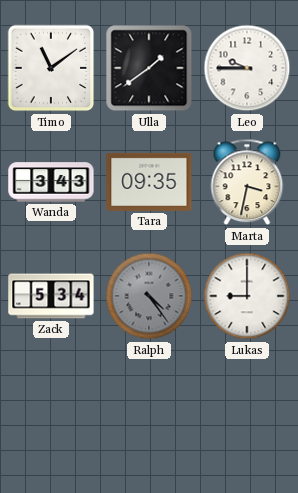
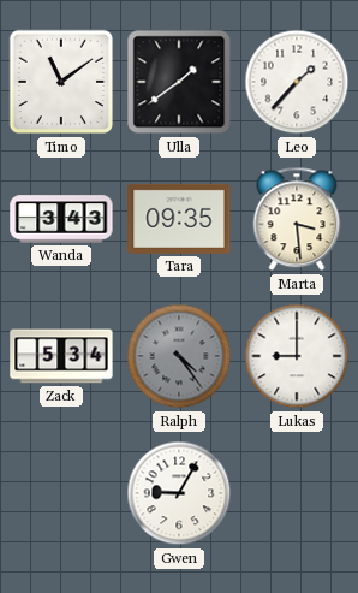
Leo: 9:45 -> 1:37 (297, 82)
Marta: 3:32 -> 3:29 (297, 219)
Gwen: none -> 9:05 (179, 493)
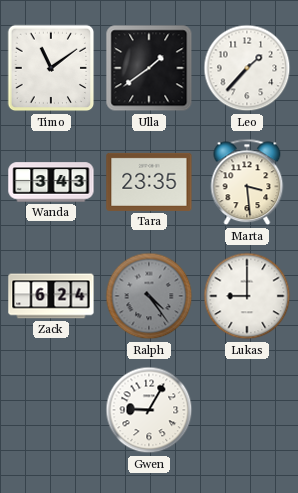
Tara: 09:35 -> 23:35 (149, 182)
Zack: 5:34 -> 6:24 (51, 296)
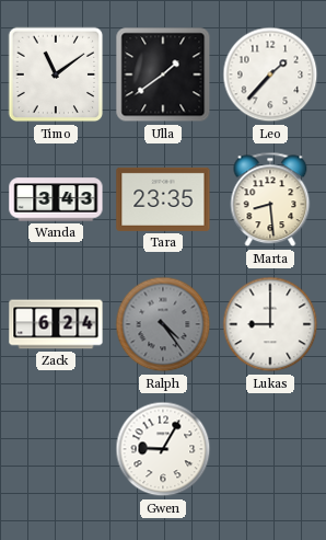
Marta: 3:29 -> 8:29 (270, 199)
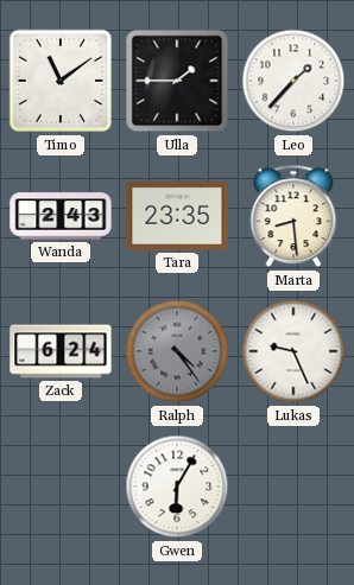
Ulla: 1:39 -> 1:45 (177, 81)
Wanda: 3:43 -> 2:43 (61, 216)
Lukas: 9:00 -> 9:26 (293, 351)
Gwen: 9:05 -> 6:05 (177, 487)
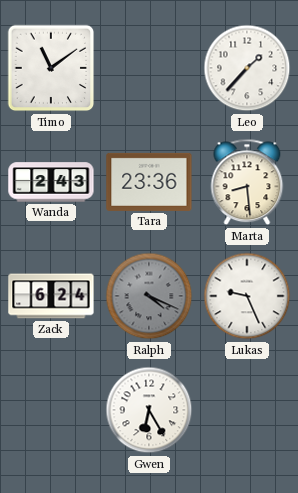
Ulla: 1:45 -> none (177, 81)
Tara: 23:35 -> 23:36 (149, 182)
Ralph: 4:24 -> 4:19 (149, 296)
Gwen: 6:05 -> 6:25 (149, 410)
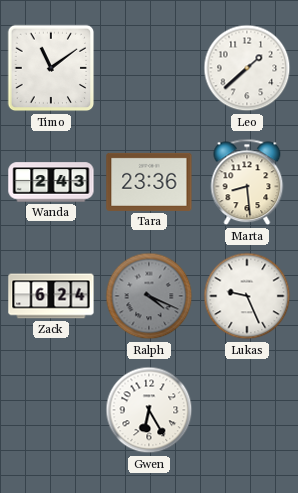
Leo: 1:37 -> 1:38 (247, 68)
